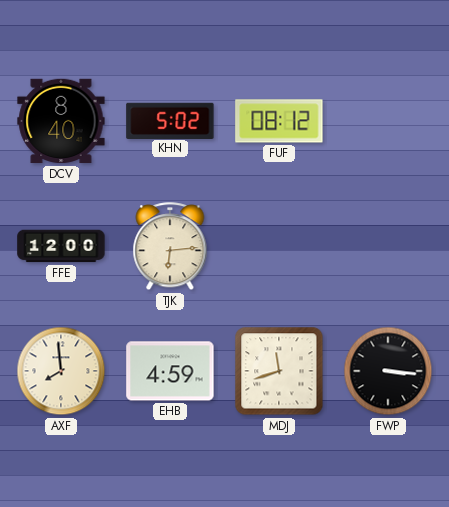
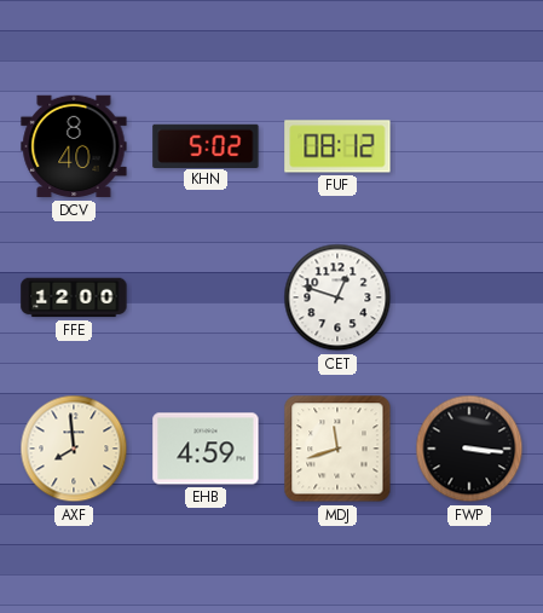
TJK: 6:14 -> none (170, 247)
CET: none -> 12:48 (337, 297)
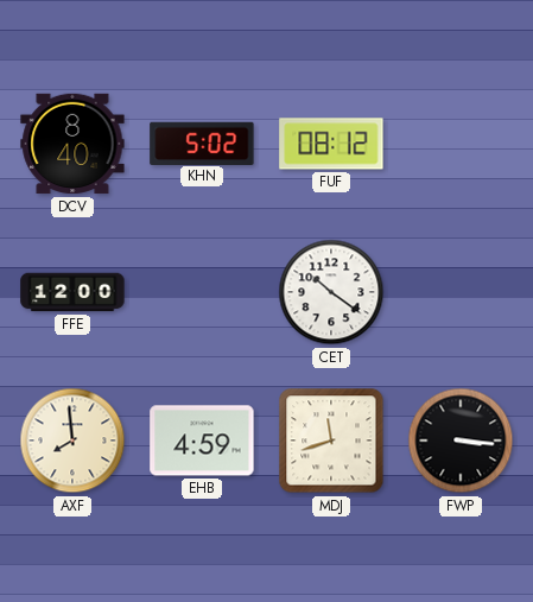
CET: 12:48 -> 10:21 (331, 292)
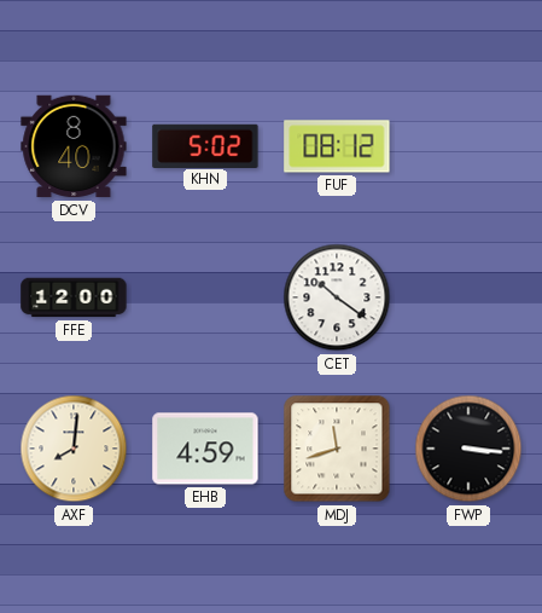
AXF: 7:59 -> 8:01 (74, 449)
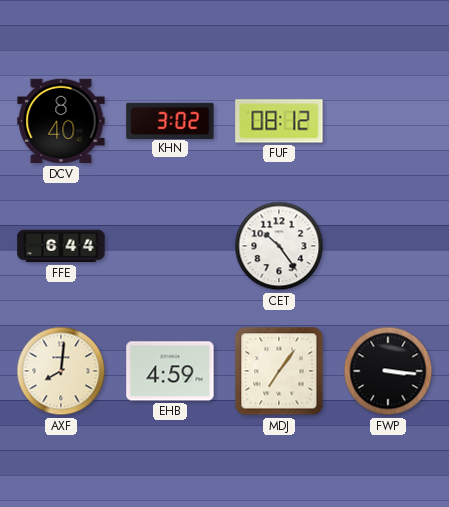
KHN: 5:02 -> 3:02 (170, 120)
FFE: 12:00 -> 6:44 (61, 246)
CET: 10:21 -> 10:24 (279, 246)
MDJ: 11:42 -> 7:06 (279, 371)
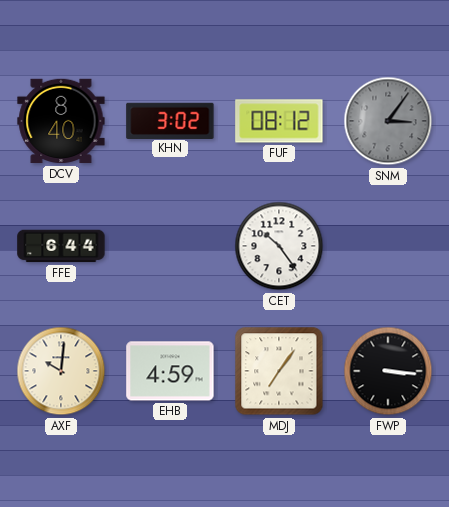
SNM: none -> 3:06 (388, 121)
AXF: 8:01 -> 10:01 (61, 371)
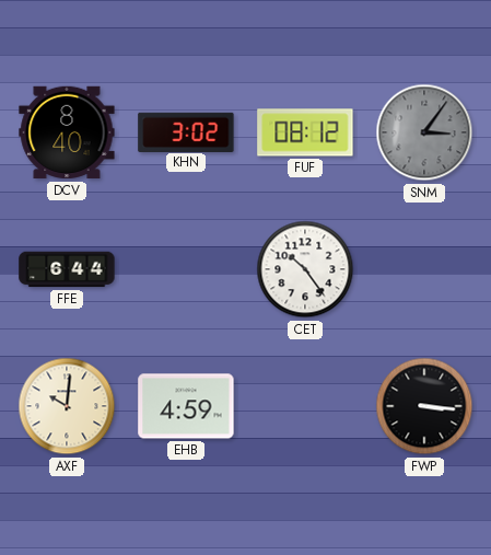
MDJ: 7:06 -> none (279, 371)
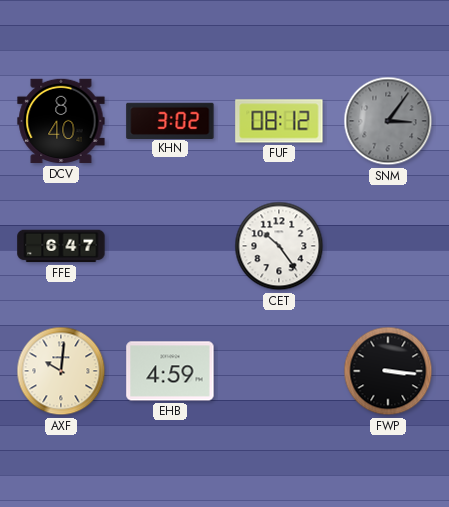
FFE: 6:44 -> 6:47 (61, 246)
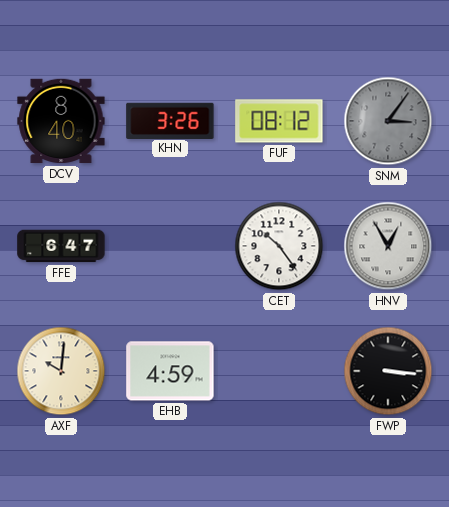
KHN: 3:02 -> 3:26 (170, 120)
HNV: none -> 12:55 (388, 246)
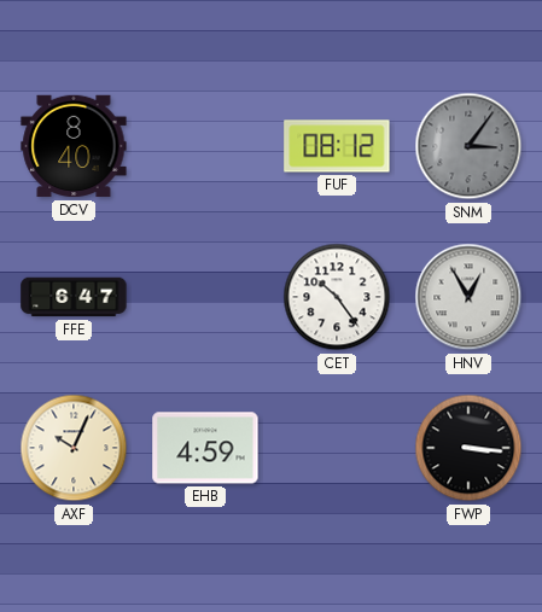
KHN: 3:26 -> none (170, 120)
AXF: 10:01 -> 10:04 (74, 448)
